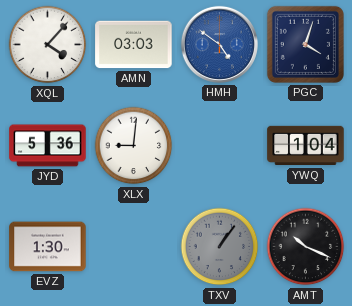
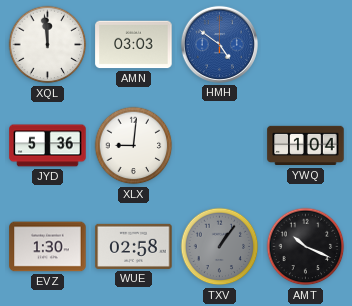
XQL: 4:07 -> 11:59 (48, 45)
PGC: 4:03 -> none (305, 44)
WUE: none -> 02:58 (134, 246)
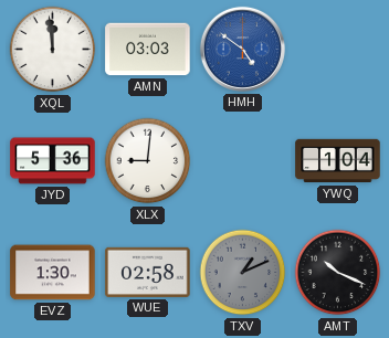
TXV: 1:06 -> 1:11 (243, 273)
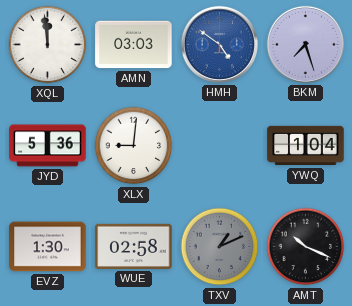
BKM: none -> 7:27 (305, 44)
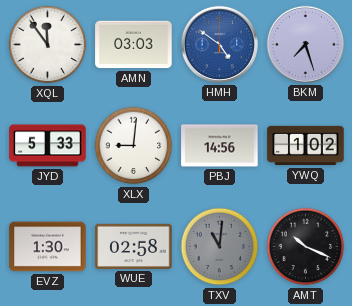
XQL: 11:59 -> 11:54 (48, 45)
JYD: 5:36 -> 5:33 (48, 146)
PBJ: none -> 14:56 (220, 146)
YWQ: 1:04 -> 1:02 (306, 146)
TXV: 1:11 -> 11:01 (220, 247)
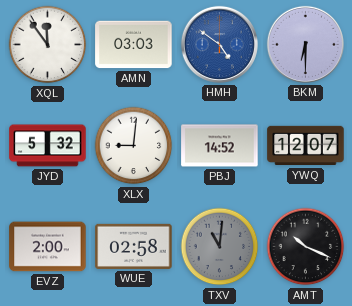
BKM: 7:27 -> 6:30 (305, 44)
JYD: 5:33 -> 5:32 (48, 146)
PBJ: 14:56 -> 14:52 (220, 146)
YWQ: 1:02 -> 12:07 (306, 146)
EVZ: 1:30 -> 2:00 (48, 247)
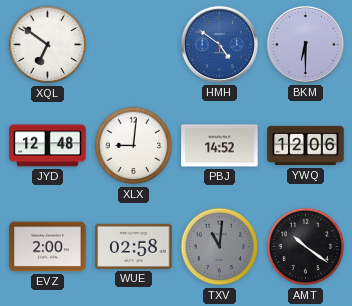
XQL: 11:54 -> 6:51 (48, 45)
AMN: 03:03 -> none (134, 45)
JYD: 5:32 -> 12:48 (48, 146)
YWQ: 12:07 -> 12:06 (306, 146)
AMT: 10:19 -> 10:21 (306, 247)
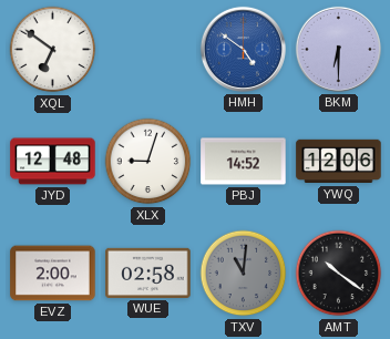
XLX: 9:01 -> 9:03 (148, 162)
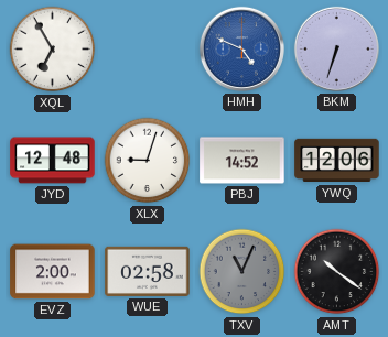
XQL: 6:51 -> 6:55 (53, 50)
HMH: 4:51 -> 4:49 (241, 48)
BKM: 6:30 -> 6:33 (336, 48)
TXV: 11:01 -> 11:04 (242, 272)
